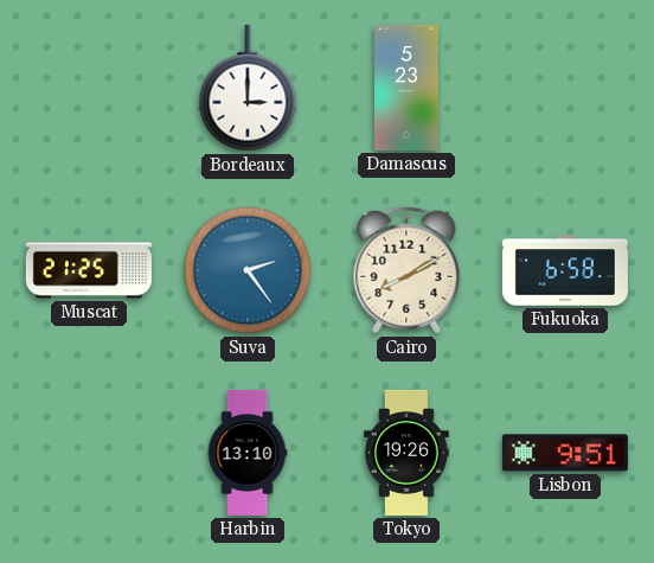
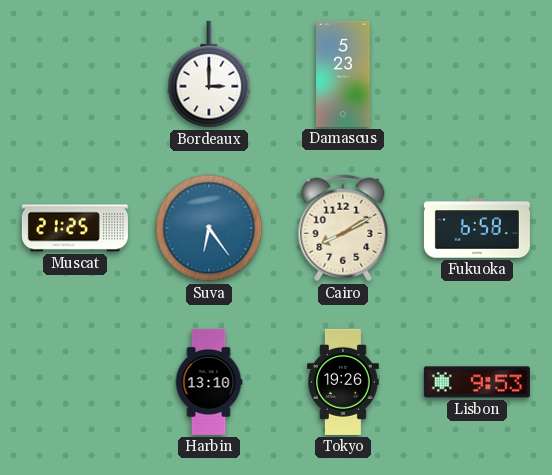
Suva: 2:24 -> 6:24 (209, 228)
Lisbon: 9:51 -> 9:53 (477, 382)
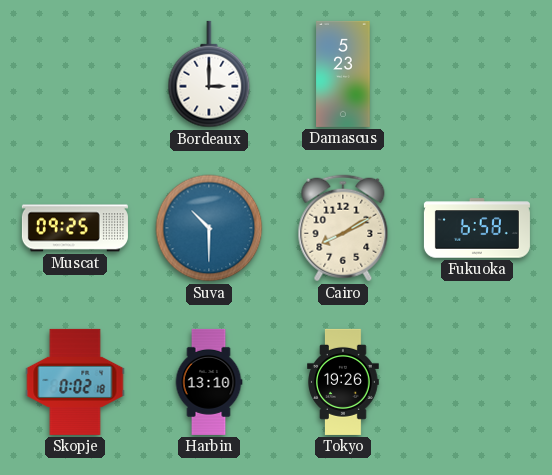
Muscat: 21:25 -> 09:25 (75, 228)
Suva: 6:24 -> 10:30 (209, 228)
Skopje: none -> 0:02 (75, 382)
Lisbon: 9:53 -> none (477, 382)
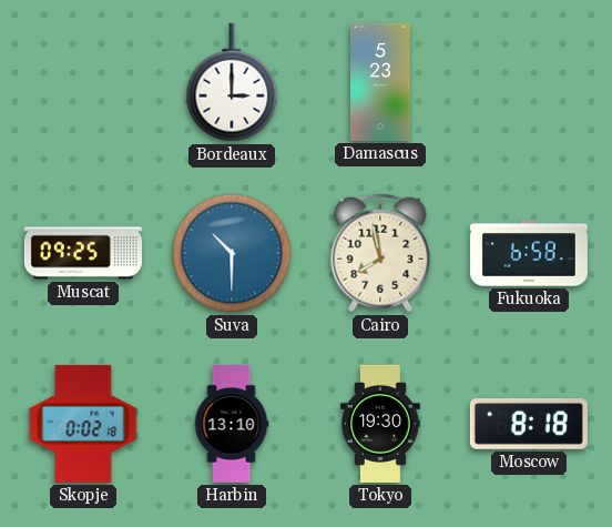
Cairo: 8:10 -> 7:58 (380, 253)
Tokyo: 19:26 -> 19:30 (380, 424)
Moscow: none -> 8:18 (529, 425)
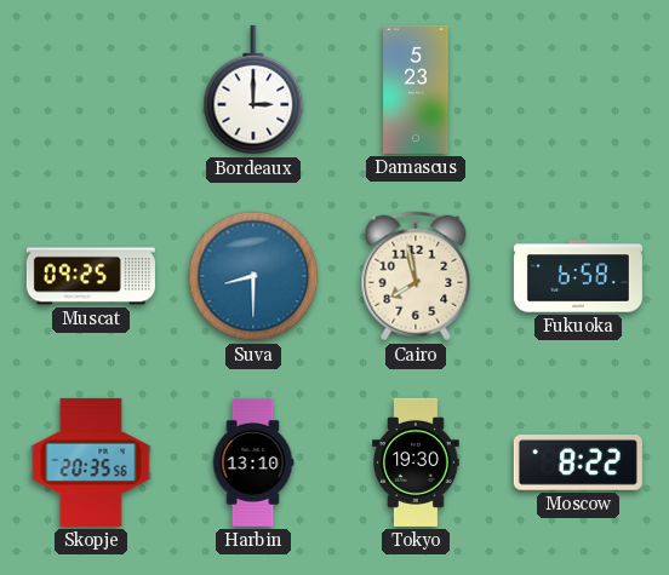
Suva: 10:30 -> 8:30 (253, 276)
Skopje: 0:02 -> 20:35 (91, 462)
Moscow: 8:18 -> 8:22 (578, 464)
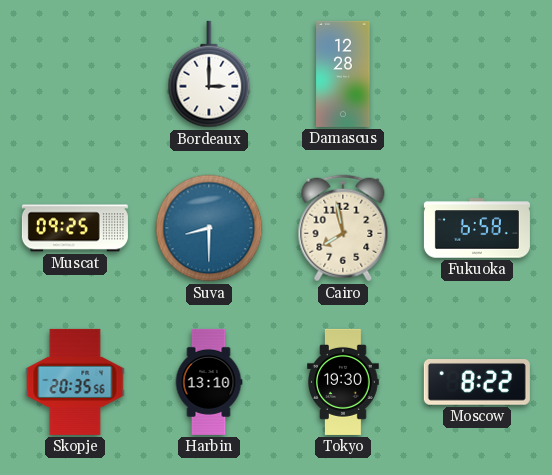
Damascus: 5:23 -> 12:28 (343, 74)
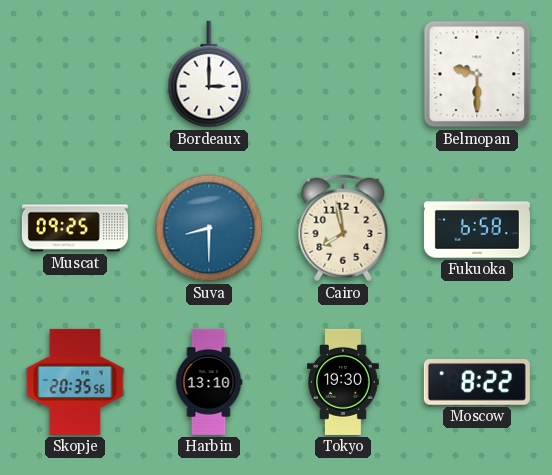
Damascus: 12:28 -> none (343, 74)
Belmopan: none -> 9:30 (477, 74)
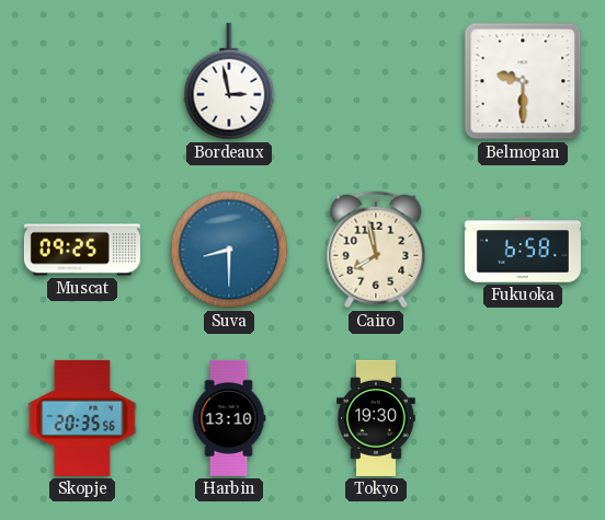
Bordeaux: 3:00 -> 2:58 (229, 81)
Moscow: 8:22 -> none (477, 383)
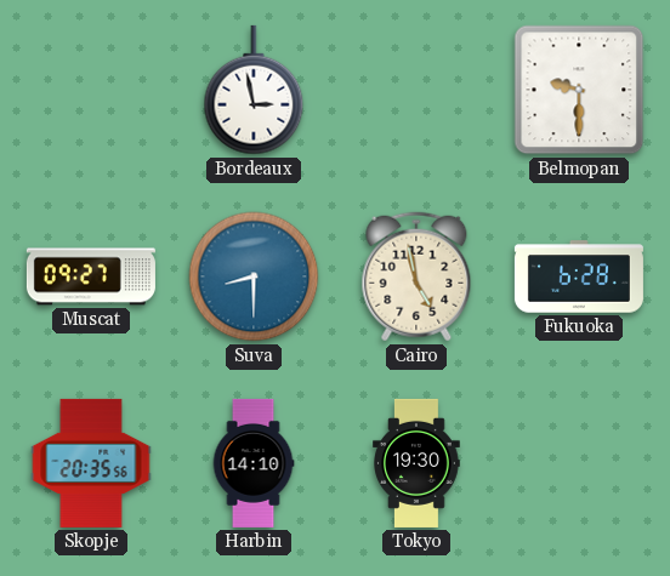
Muscat: 09:25 -> 09:27 (91, 276)
Cairo: 7:58 -> 4:58 (416, 276)
Fukuoka: 6:58 -> 6:28 (579, 276)
Harbin: 13:10 -> 14:10 (254, 463)
